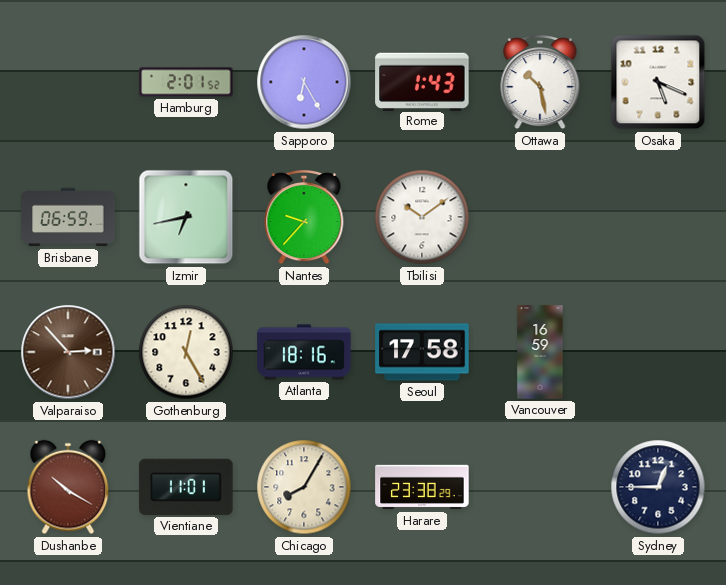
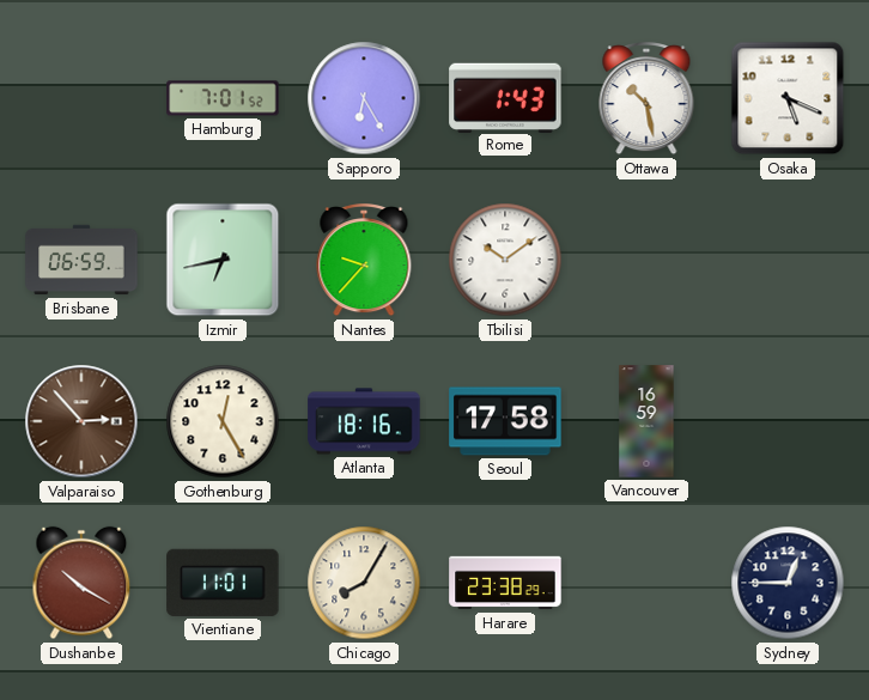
Hamburg: 2:01 -> 7:01 (223, 98)
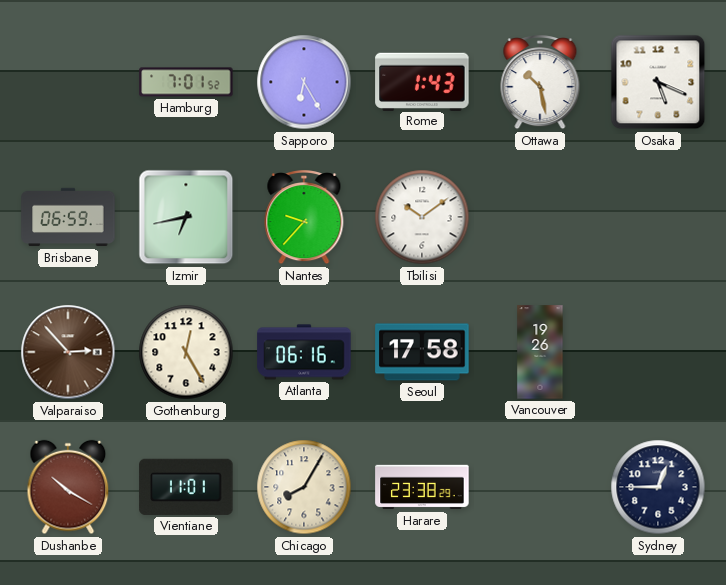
Atlanta: 18:16 -> 06:16 (304, 352)
Vancouver: 16:59 -> 19:26 (540, 352)
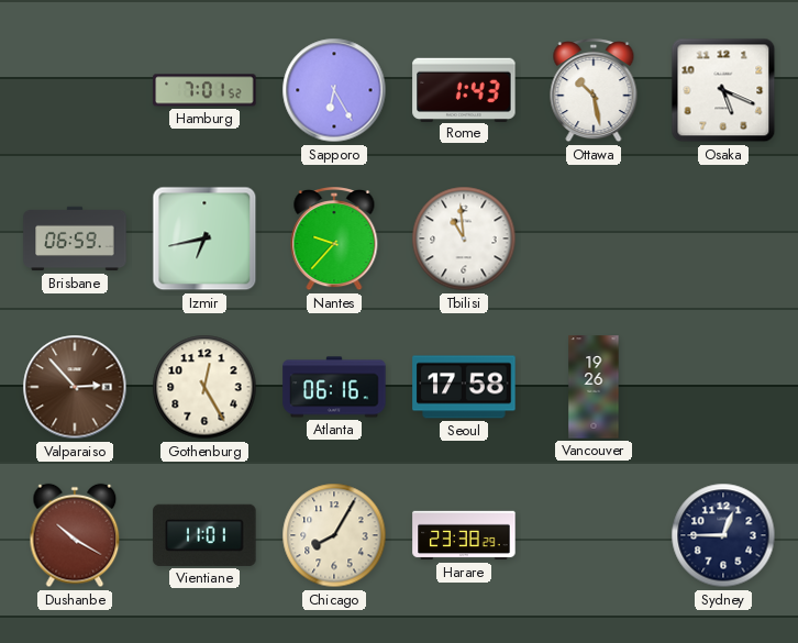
Tbilisi: 10:09 -> 10:59 (464, 239)
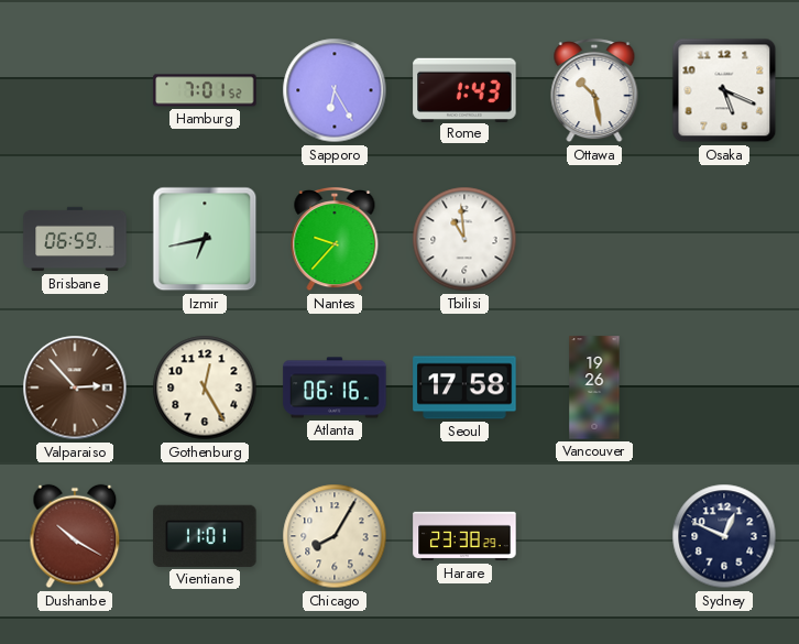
Sydney: 12:45 -> 12:49 (724, 536)
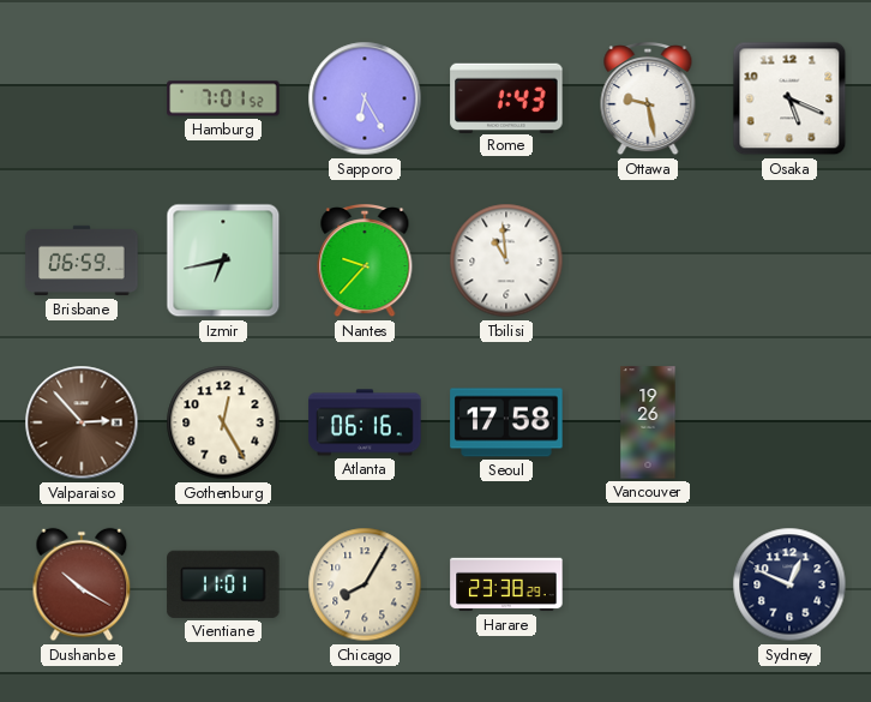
Ottawa: 10:28 -> 9:28 (648, 100)
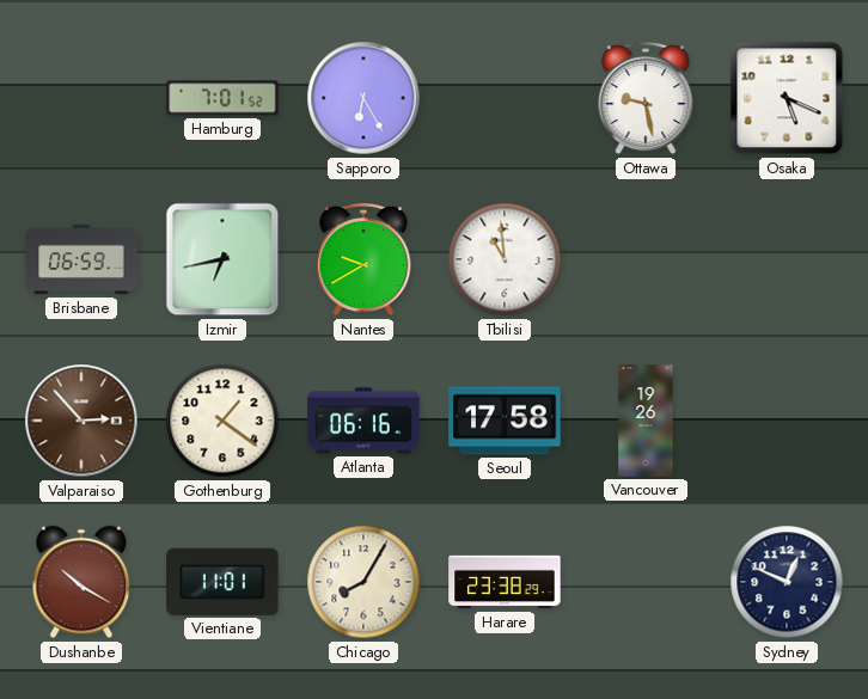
Rome: 1:43 -> none (506, 97)
Nantes: 9:37 -> 9:40 (363, 260)
Gothenburg: 12:25 -> 1:21 (222, 421)
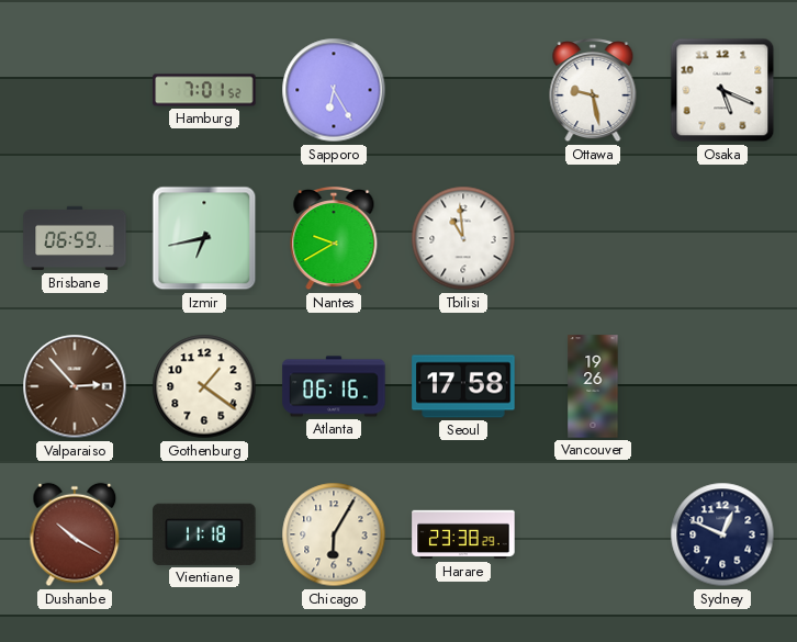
Vientiane: 11:01 -> 11:18 (204, 534)
Chicago: 8:05 -> 6:05 (334, 534)
